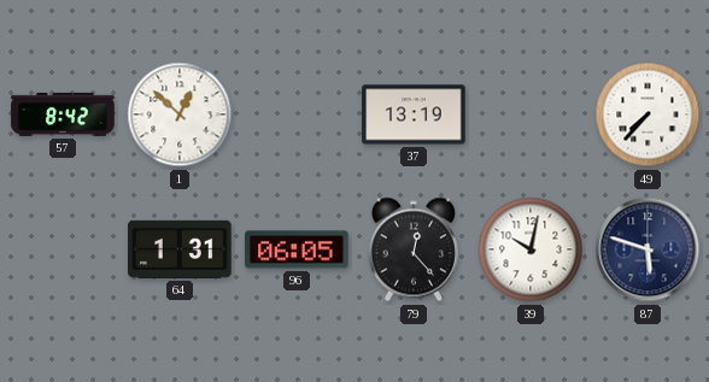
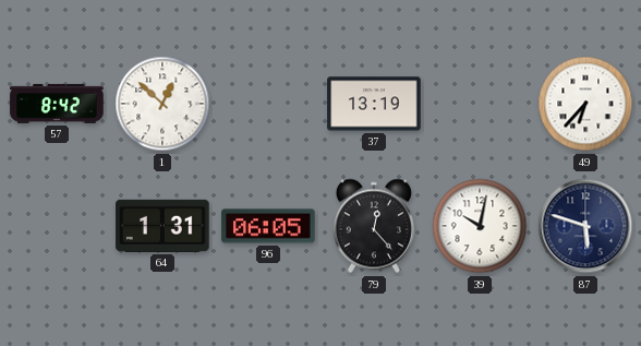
49: 7:37 -> 6:37 (585, 104)
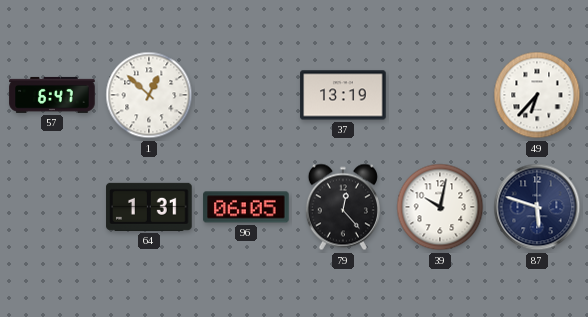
57: 8:42 -> 6:47 (52, 95)
